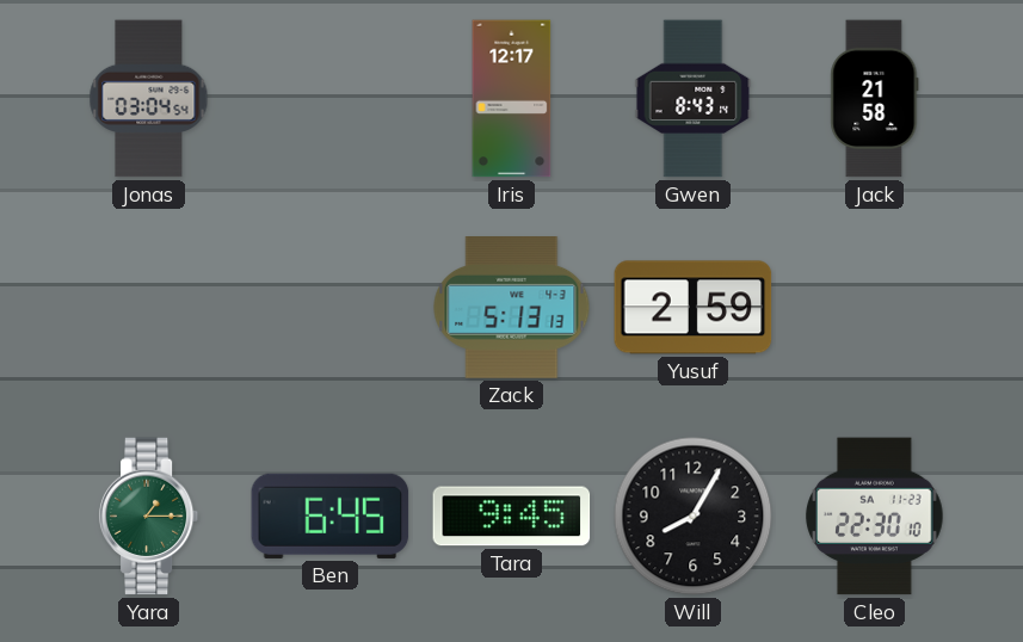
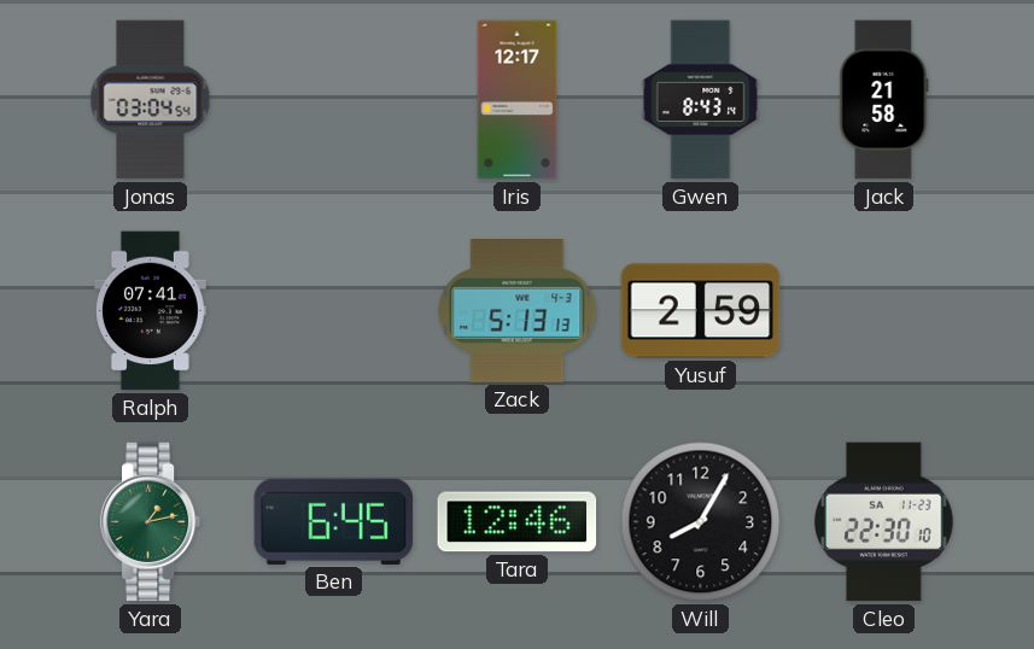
Ralph: none -> 07:41 (151, 311)
Yara: 1:15 -> 1:13 (151, 522)
Tara: 9:45 -> 12:46 (518, 522)
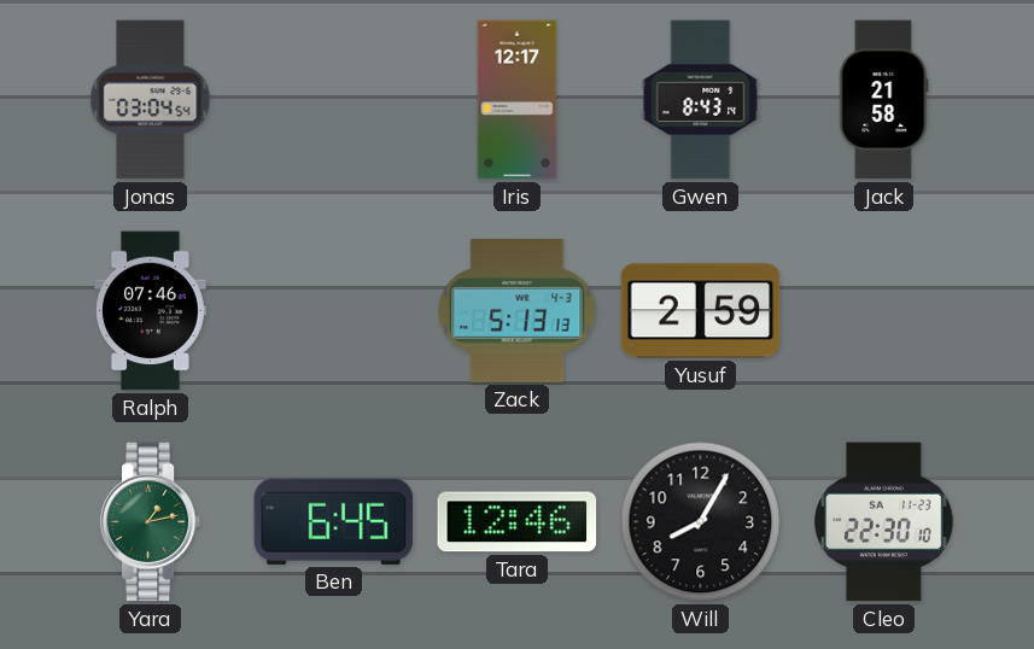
Ralph: 07:41 -> 07:46 (151, 311)
